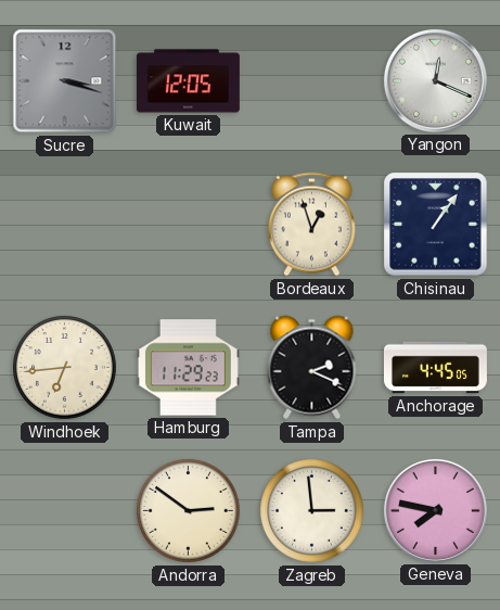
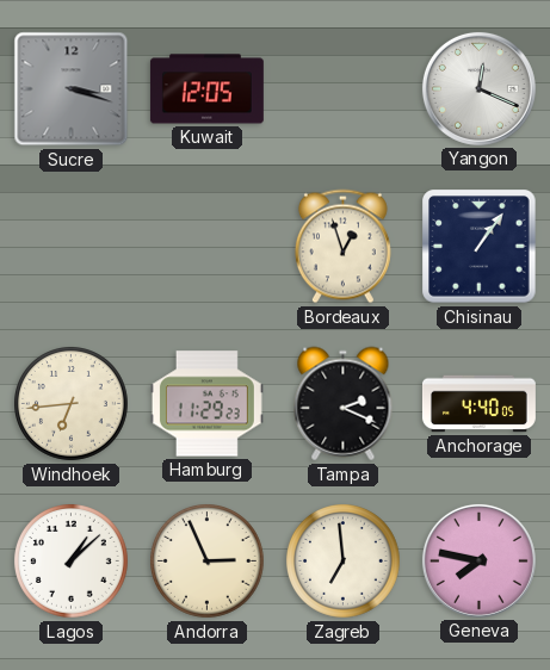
Anchorage: 4:45 -> 4:40 (478, 404)
Lagos: none -> 1:08 (72, 562)
Andorra: 2:51 -> 2:56 (208, 562)
Zagreb: 2:59 -> 6:59 (344, 562)
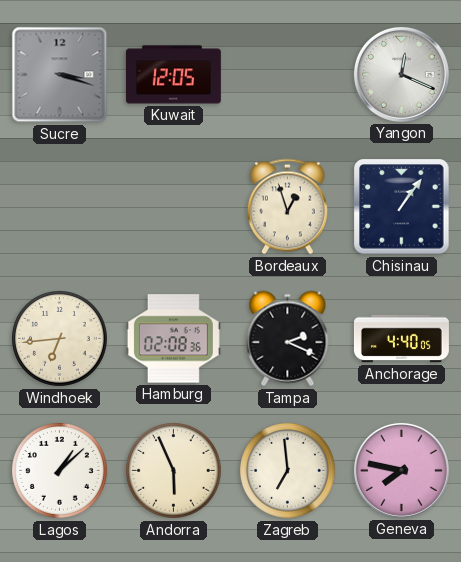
Hamburg: 11:29 -> 02:08 (173, 339)
Andorra: 2:56 -> 5:56 (174, 471)
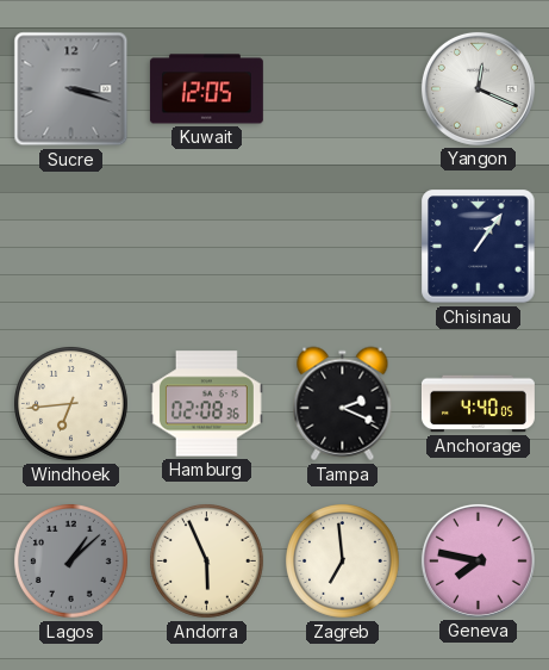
Bordeaux: 12:57 -> none (287, 207)
Lagos dial: white -> grey (71, 562)
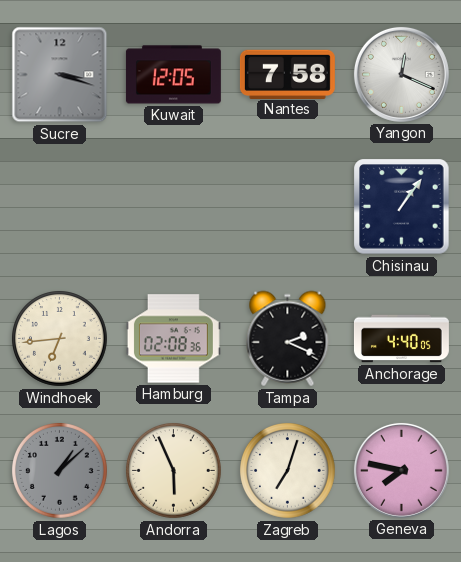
Nantes: none -> 7:58 (287, 74)
Zagreb: 6:59 -> 7:03 (288, 471)
